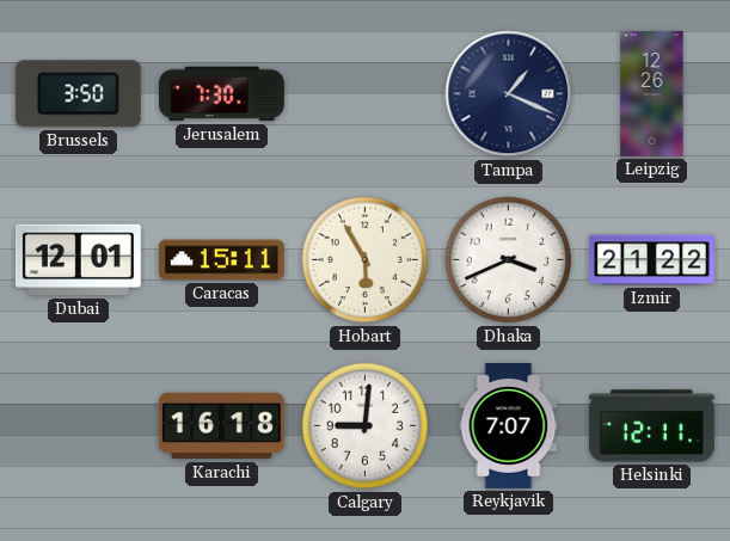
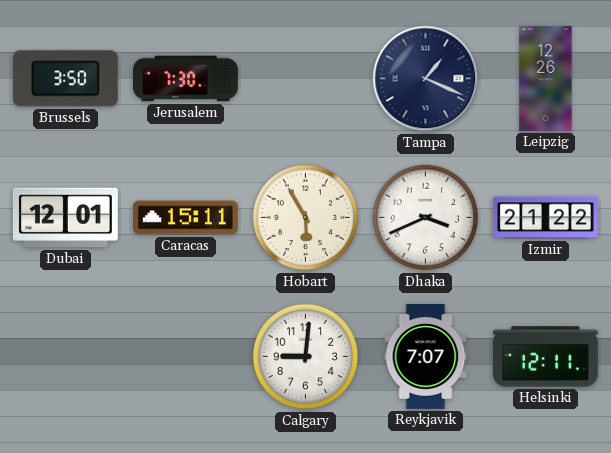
Karachi: 16:18 -> none (221, 426)
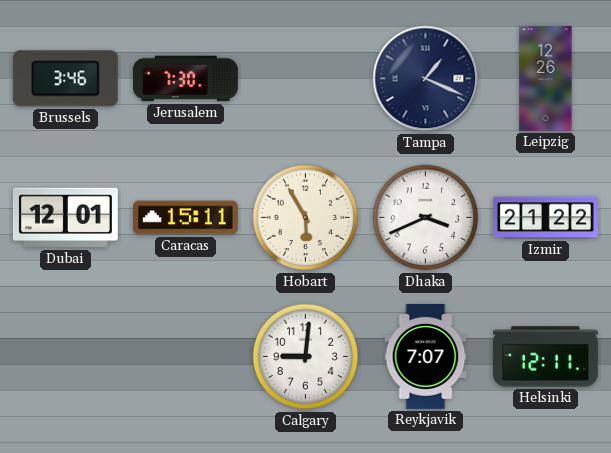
Brussels: 3:50 -> 3:46 (65, 79)
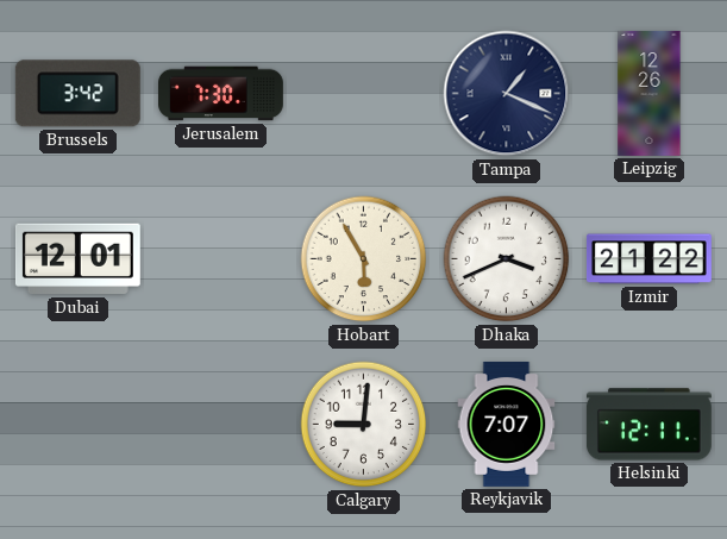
Brussels: 3:46 -> 3:42 (77, 94)
Caracas: 15:11 -> none (185, 218)
